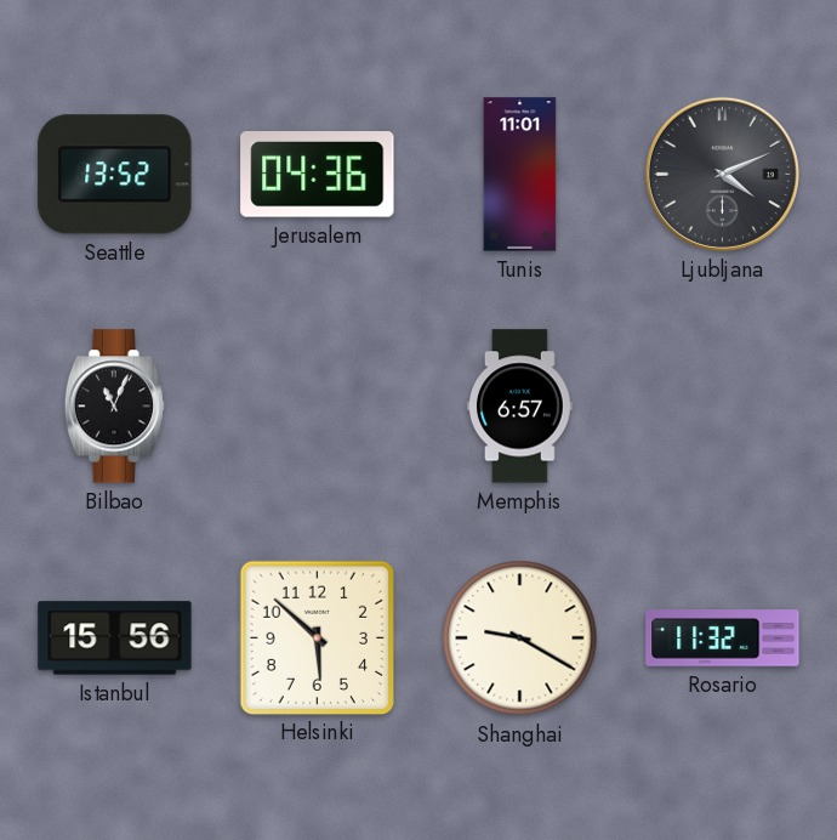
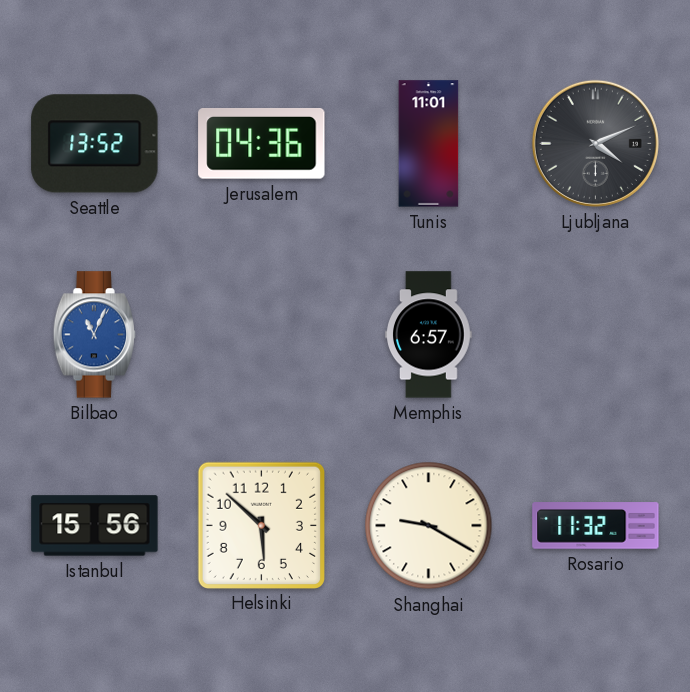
Bilbao dial: black -> blue (95, 335)
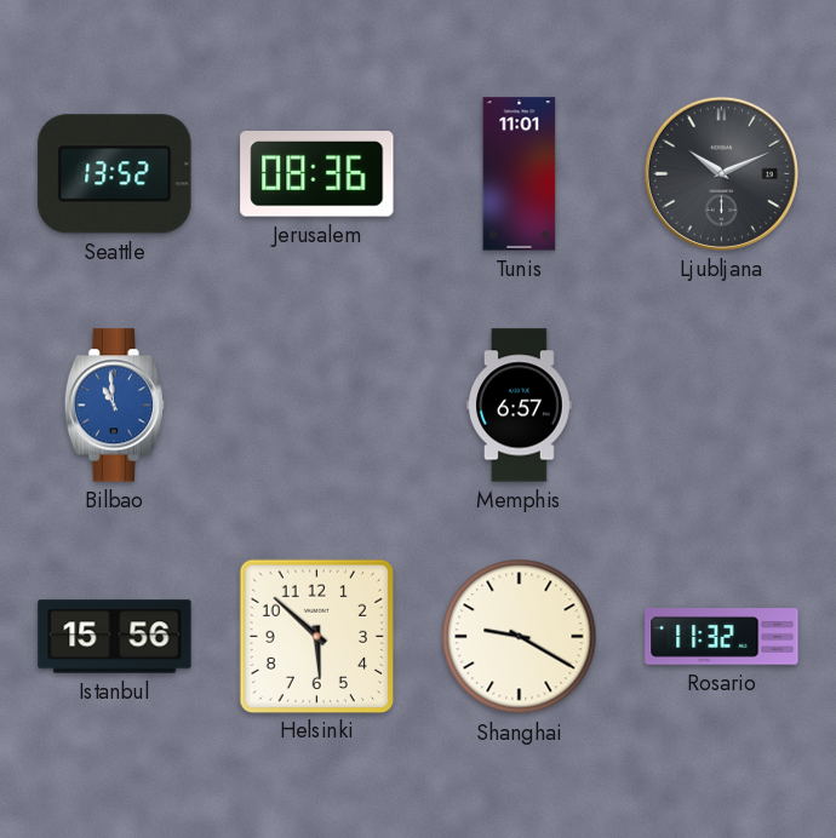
Jerusalem: 04:36 -> 08:36 (317, 174)
Ljubljana: 4:11 -> 10:11 (721, 173)
Bilbao: 11:04 -> 10:59 (115, 406)
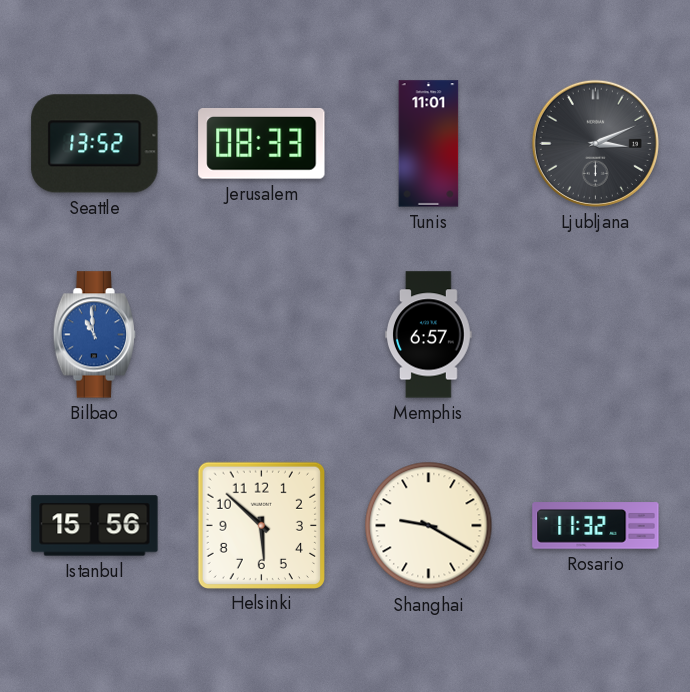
Jerusalem: 08:36 -> 08:33 (262, 144)
Ljubljana: 10:11 -> 3:11 (595, 143)
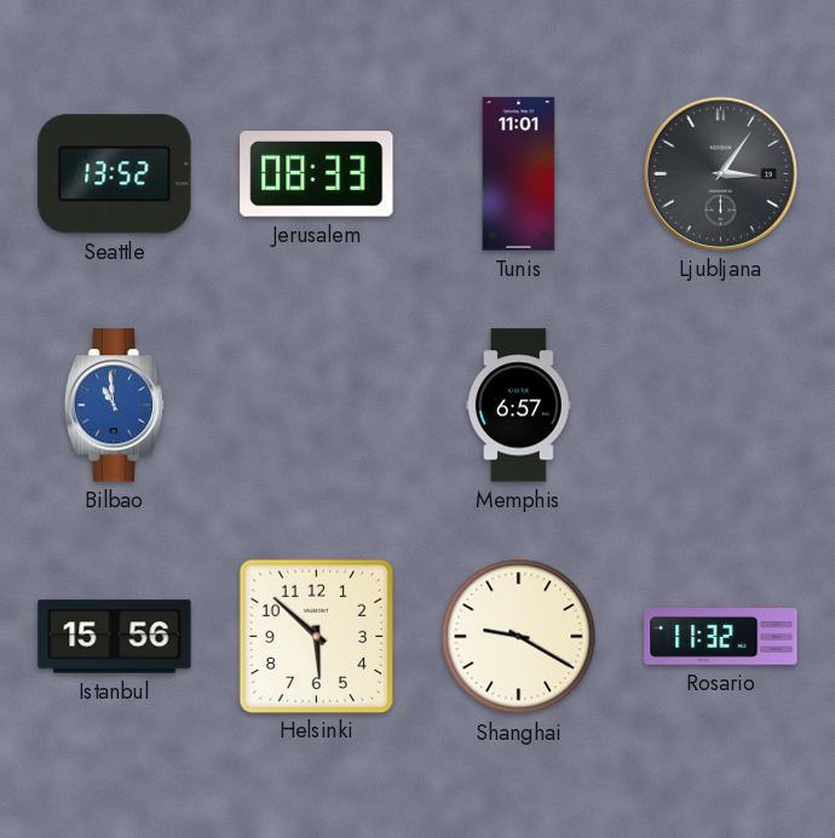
Ljubljana: 3:11 -> 3:06 (720, 173)
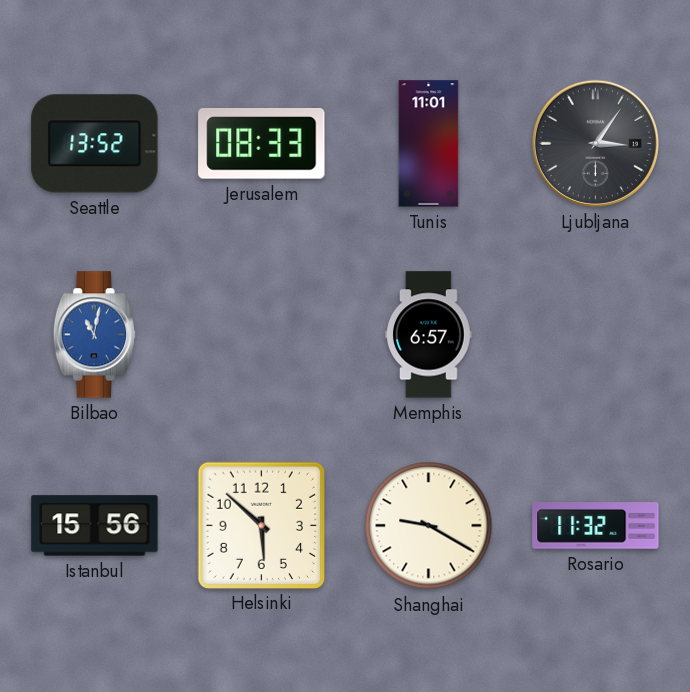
Bilbao: 10:59 -> 11:02 (95, 335)
